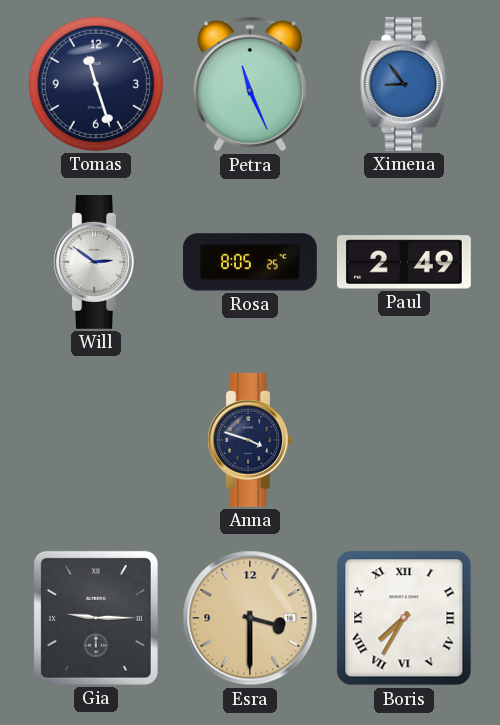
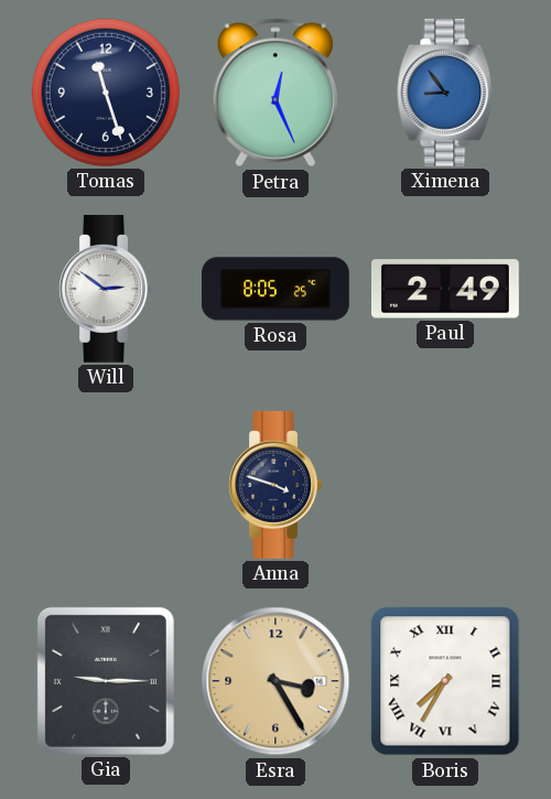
Petra: 11:26 -> 12:26 (275, 93)
Esra: 3:30 -> 3:25 (275, 681)
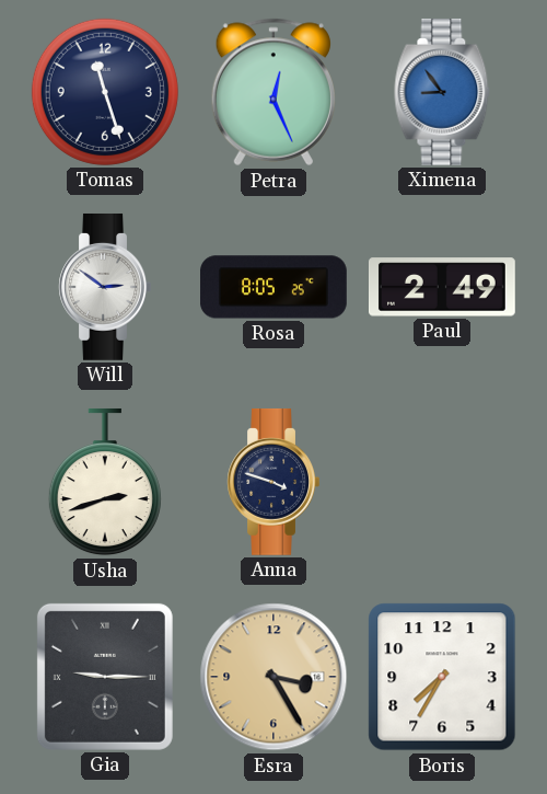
Usha: none -> 2:42 (105, 482)
Boris numerals: Roman -> Arabic (442, 677)
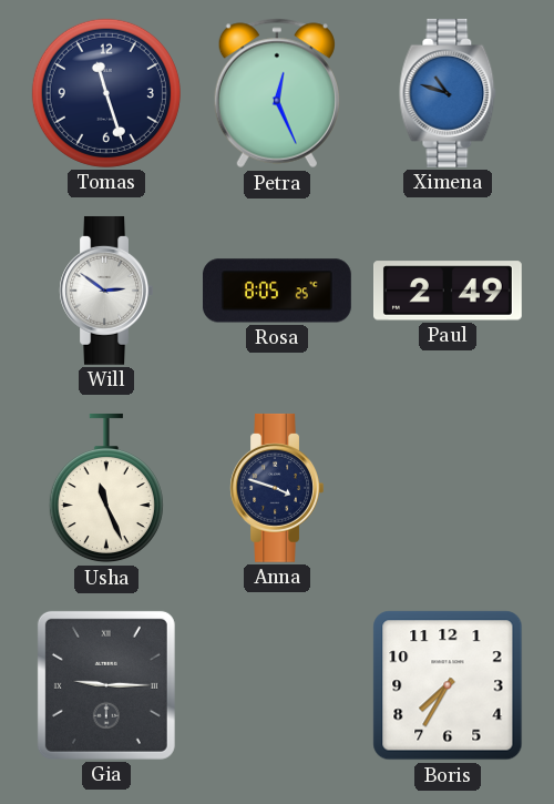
Ximena: 8:54 -> 10:48 (448, 93)
Usha: 2:42 -> 11:26 (106, 488)
Esra: 3:25 -> none (273, 677)
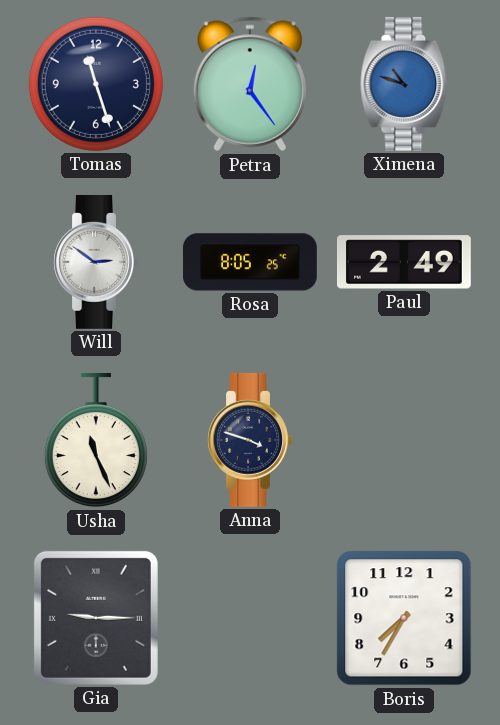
Petra: 12:26 -> 12:24 (250, 84)
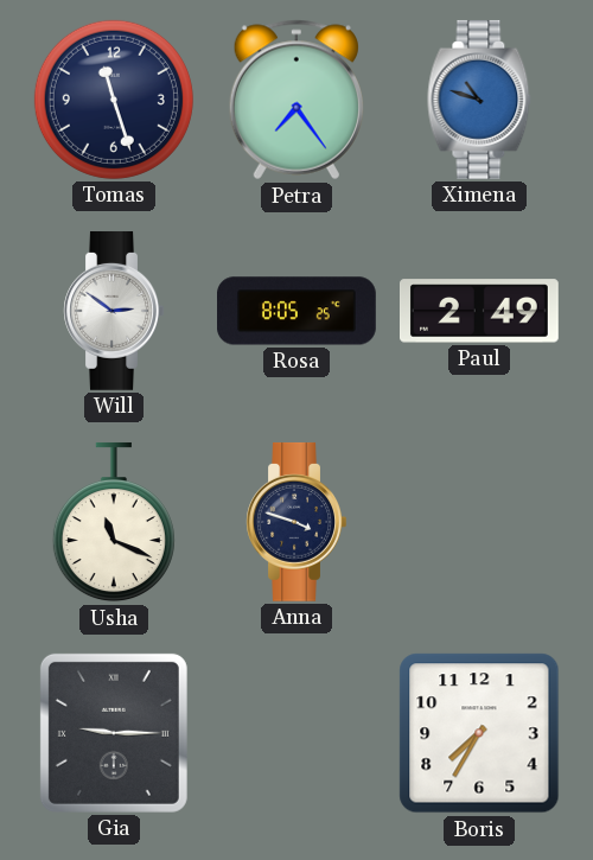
Petra: 12:24 -> 7:24 (296, 100)
Usha: 11:26 -> 11:19 (114, 522)
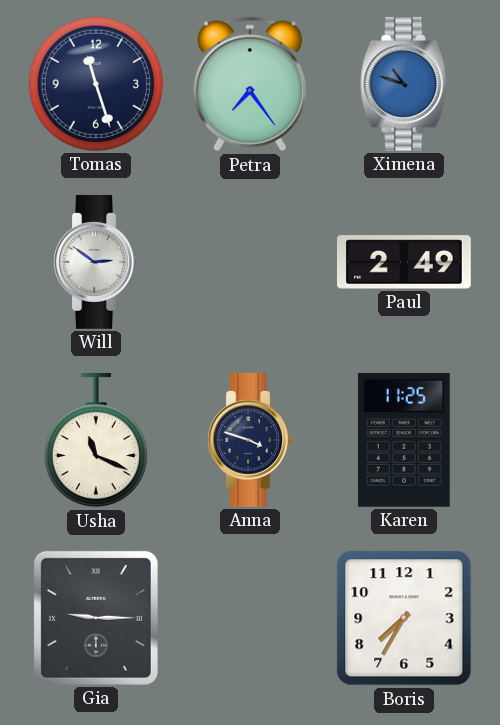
Rosa: 8:05 -> none (298, 311)
Karen: none -> 11:25 (404, 440)
